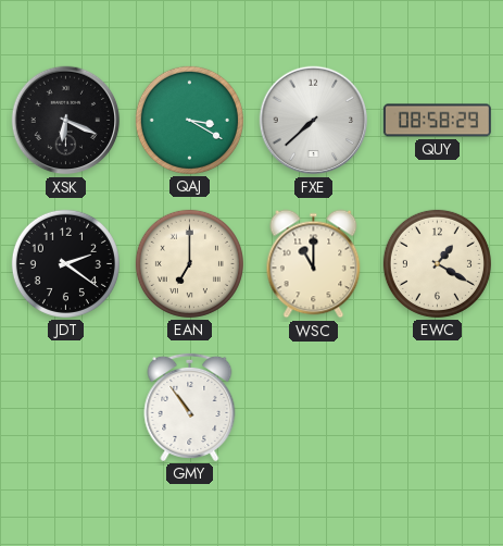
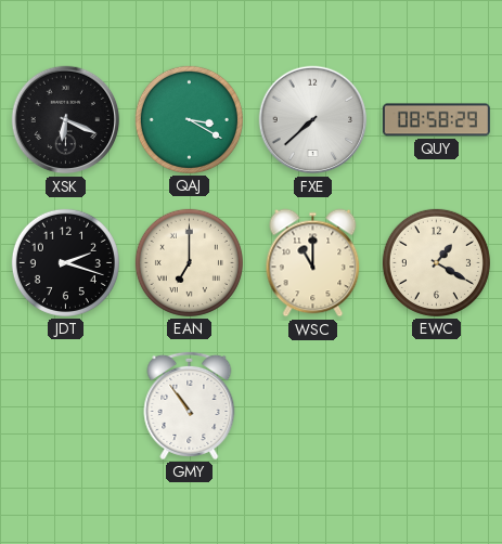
JDT: 2:21 -> 2:18 (65, 262)
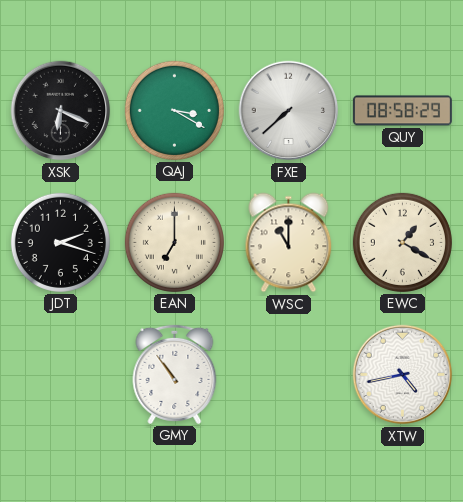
XTW: none -> 4:43 (403, 375)
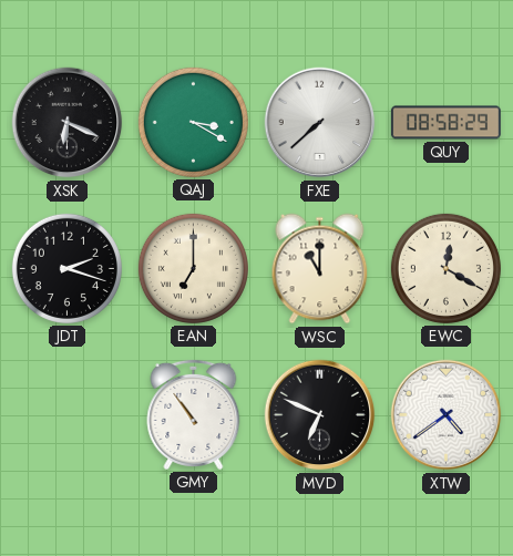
EWC: 1:20 -> 12:20 (445, 268)
MVD: none -> 6:49 (320, 415)
XTW: 4:43 -> 4:39 (447, 415)
